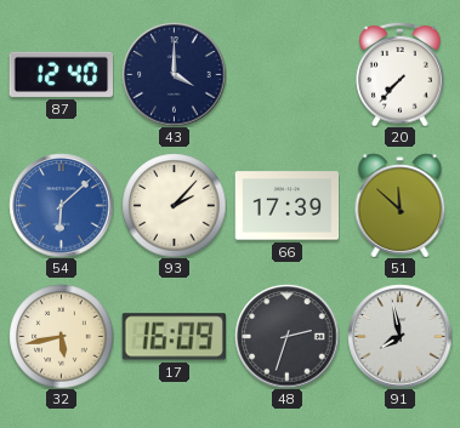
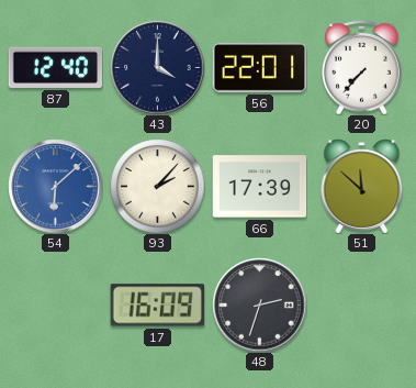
56: none -> 22:01 (259, 67)
32: 5:43 -> none (61, 336)
91: 7:58 -> none (399, 336)
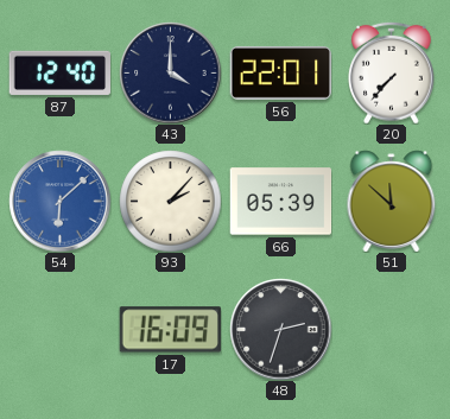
66: 17:39 -> 05:39 (280, 202)
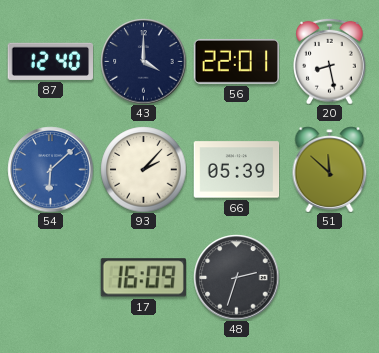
20: 7:37 -> 8:28 (330, 61)
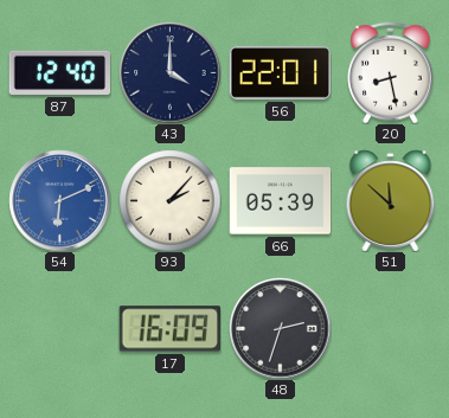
54: 6:08 -> 6:11 (59, 200)
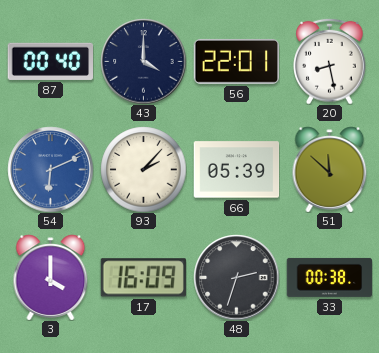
87: 12:40 -> 00:40 (50, 61)
3: none -> 4:00 (51, 277)
33: none -> 00:38 (329, 277)
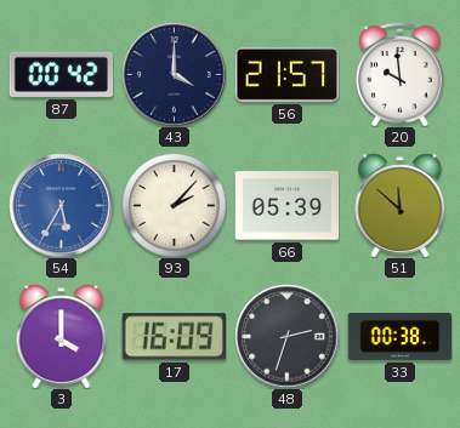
87: 00:40 -> 00:42 (61, 74)
56: 22:01 -> 21:57 (286, 74)
20: 8:28 -> 9:59 (401, 74)
54: 6:11 -> 5:35 (61, 205)
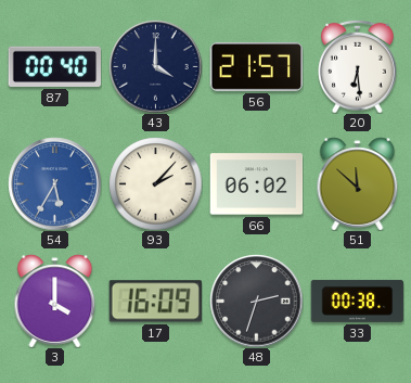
87: 00:42 -> 00:40 (54, 66)
20: 9:59 -> 6:29 (358, 66)
66: 05:39 -> 06:02 (256, 184)
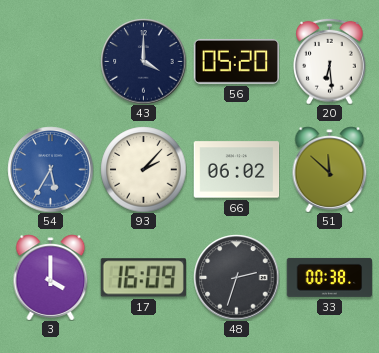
87: 00:40 -> none (54, 66)
56: 21:57 -> 05:20 (236, 61)
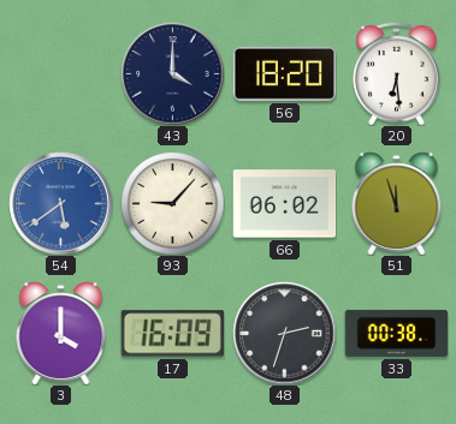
56: 05:20 -> 18:20 (284, 73)
54: 5:35 -> 5:39 (60, 203)
93: 2:07 -> 9:07 (172, 203)
51: 11:52 -> 11:57 (397, 203)
